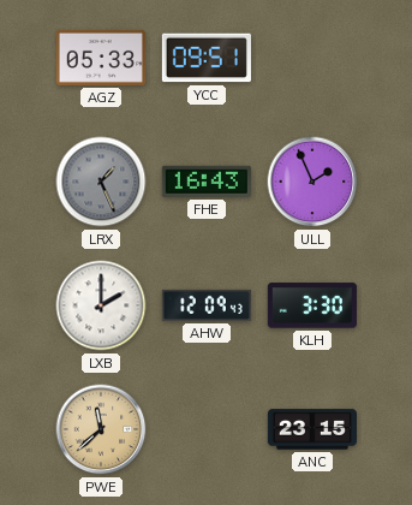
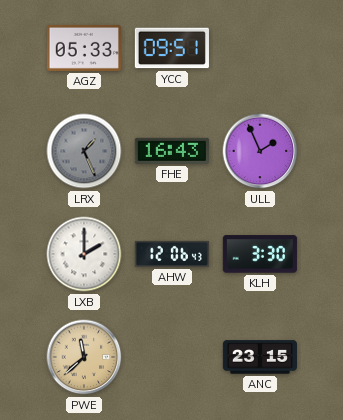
AHW: 12:09 -> 12:06 (172, 254)
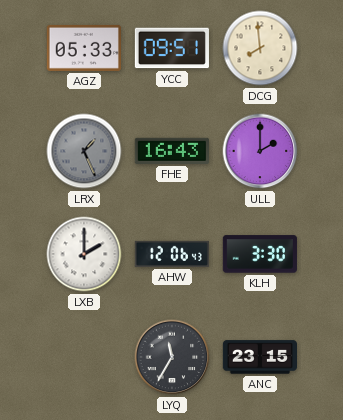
DCG: none -> 7:59 (260, 48)
ULL: 1:56 -> 2:00 (260, 151)
PWE: 11:38 -> none (84, 357)
LYQ: none -> 11:35 (172, 357)
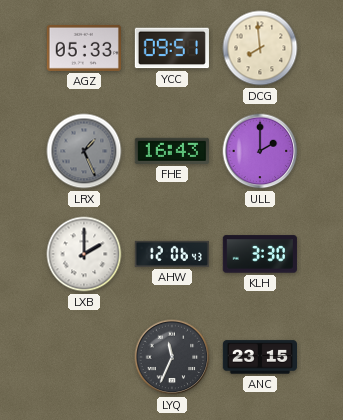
LYQ: 11:35 -> 11:34 (172, 357)
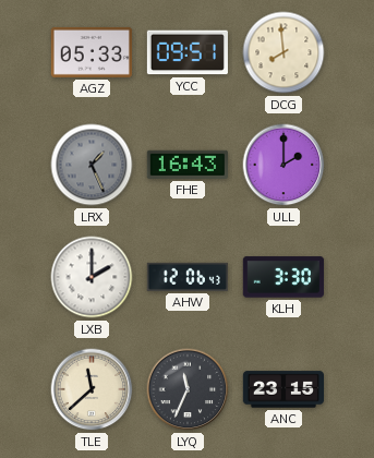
TLE: none -> 11:38 (92, 389)
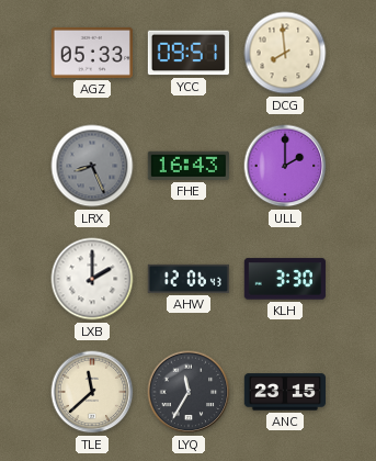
LRX: 1:26 -> 8:26 (92, 166)
LYQ: 11:34 -> 11:35 (189, 392)
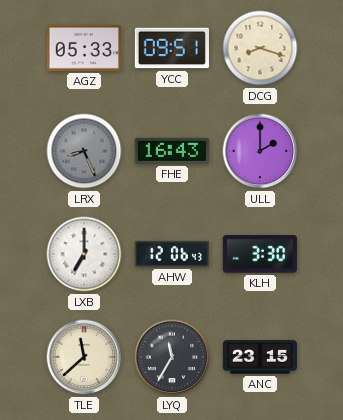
DCG: 7:59 -> 8:18 (260, 48)
LXB: 2:00 -> 7:00 (84, 254)
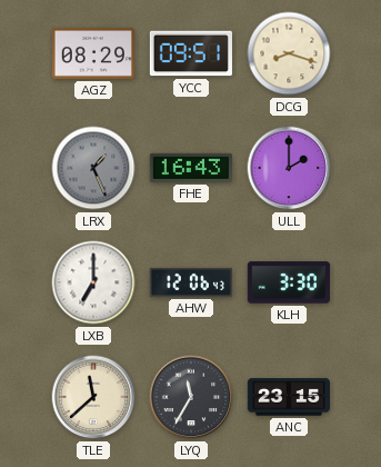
AGZ: 05:33 -> 08:29 (93, 53)
LRX: 8:26 -> 1:26 (93, 168)
